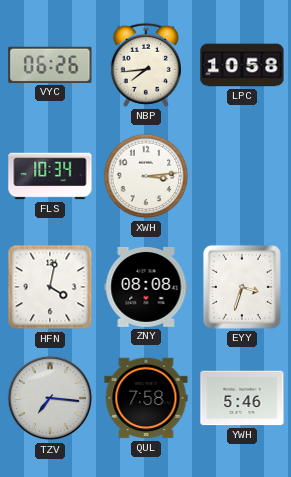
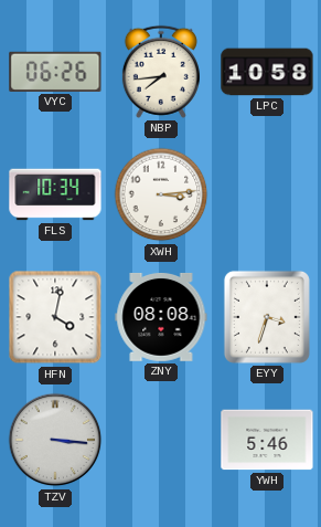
TZV: 7:16 -> 3:16 (55, 440)
QUL: 7:58 -> none (146, 398)
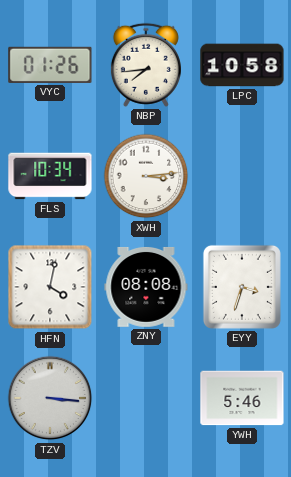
VYC: 06:26 -> 01:26 (50, 65)
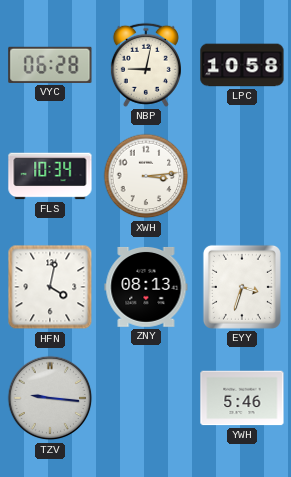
VYC: 01:26 -> 06:28 (50, 65)
NBP: 7:44 -> 9:02 (146, 65)
ZNY: 08:08 -> 08:13 (146, 287)
TZV: 3:16 -> 9:16 (50, 398)
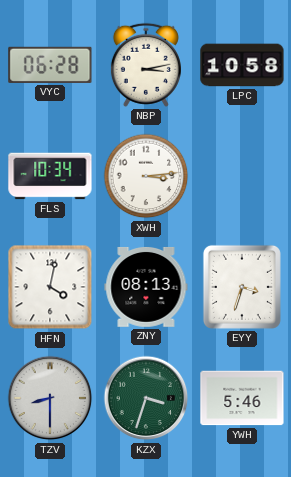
NBP: 9:02 -> 3:13 (146, 65)
TZV: 9:16 -> 8:30 (50, 398)
KZX: none -> 3:33 (146, 398)
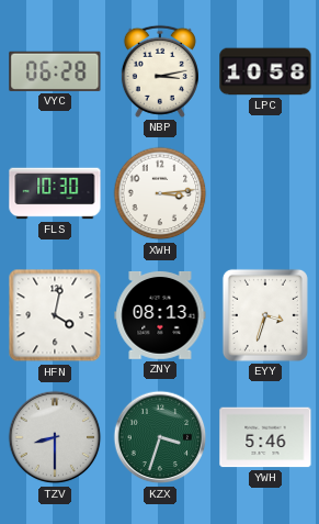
FLS: 10:34 -> 10:30 (55, 193)
